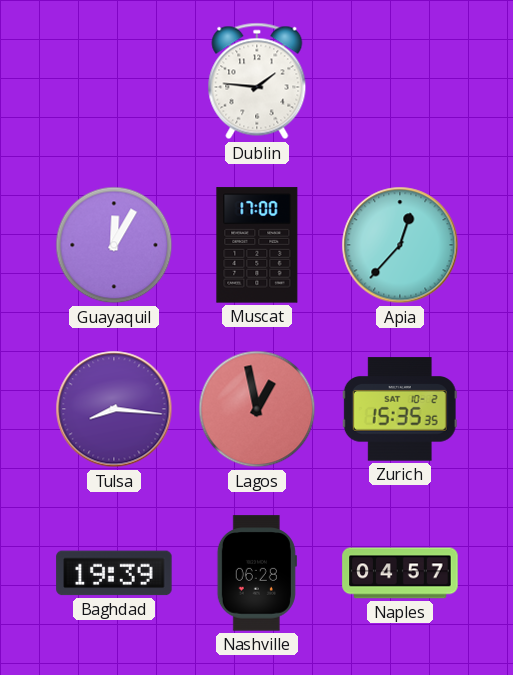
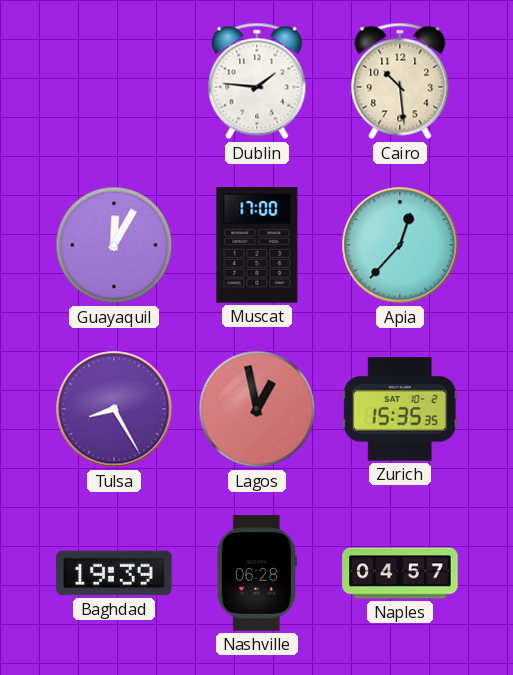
Cairo: none -> 10:29 (400, 81)
Tulsa: 8:16 -> 8:25 (114, 409)
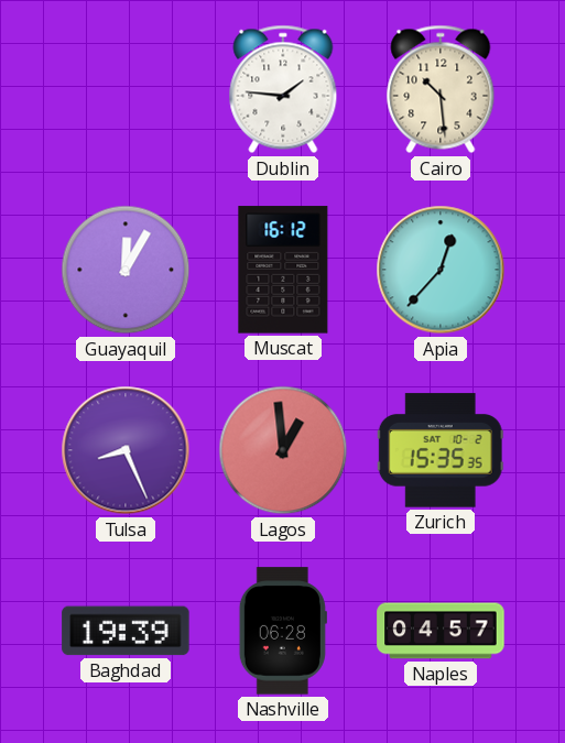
Muscat: 17:00 -> 16:12 (283, 270)
Tulsa: 8:25 -> 8:26 (126, 450)
Lagos: 12:58 -> 12:59 (283, 450)
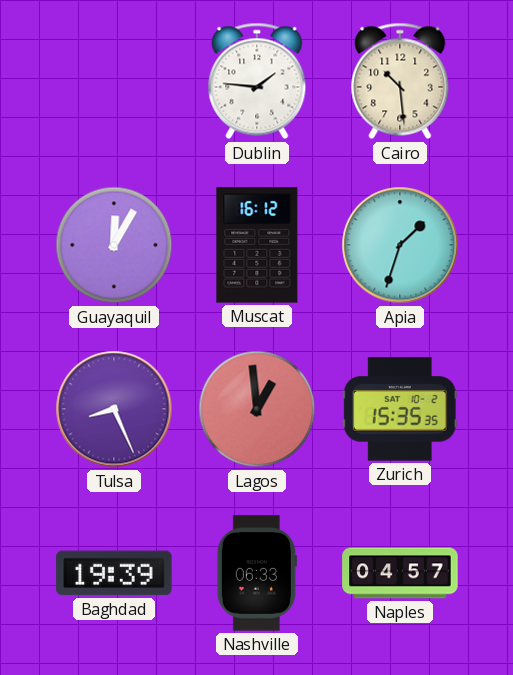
Apia: 12:37 -> 1:33 (400, 245)
Nashville: 06:28 -> 06:33 (257, 573)
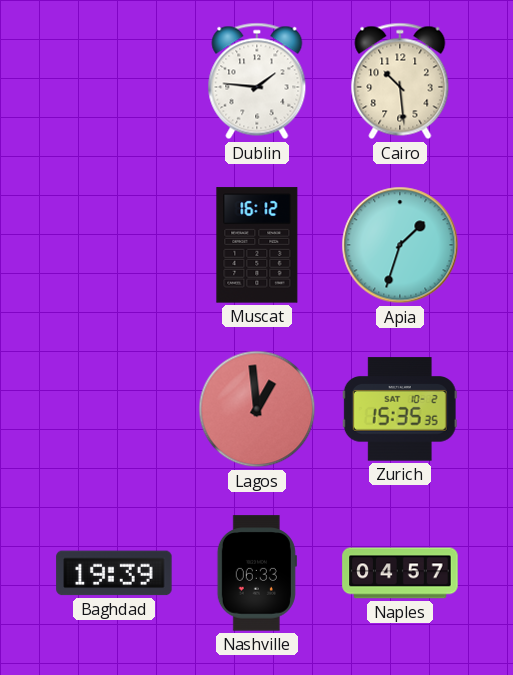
Guayaquil: 12:05 -> none (114, 245)
Tulsa: 8:26 -> none (114, 409)
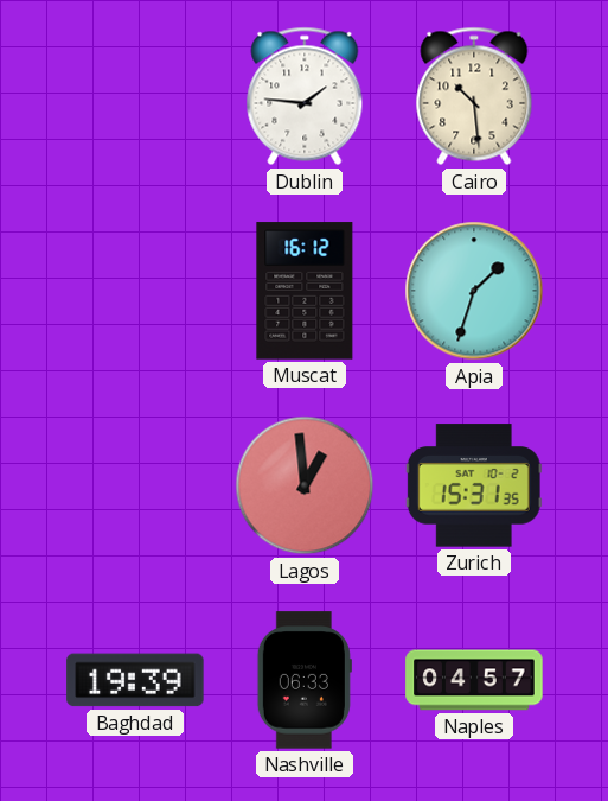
Zurich: 15:35 -> 15:31 (474, 485)
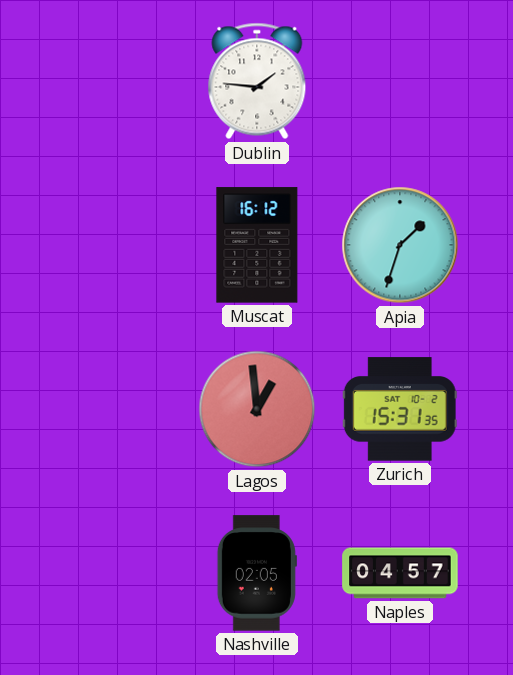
Cairo: 10:29 -> none (474, 96)
Baghdad: 19:39 -> none (135, 680)
Nashville: 06:33 -> 02:05 (257, 573)
